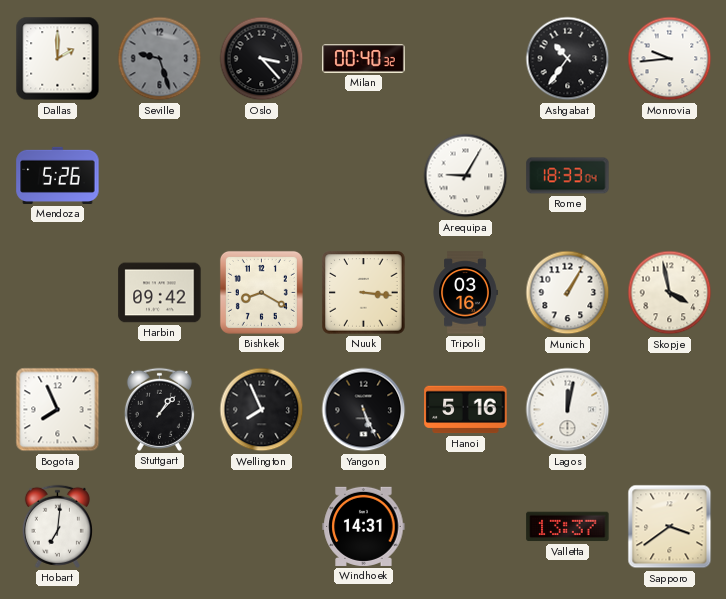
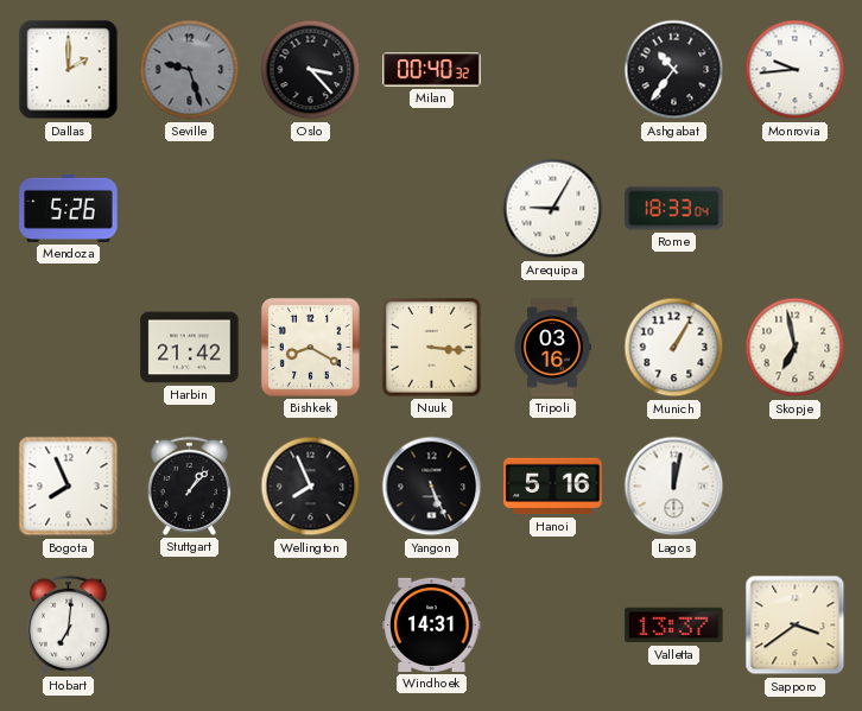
Harbin: 09:42 -> 21:42 (190, 348)
Skopje: 3:58 -> 6:58 (796, 348)
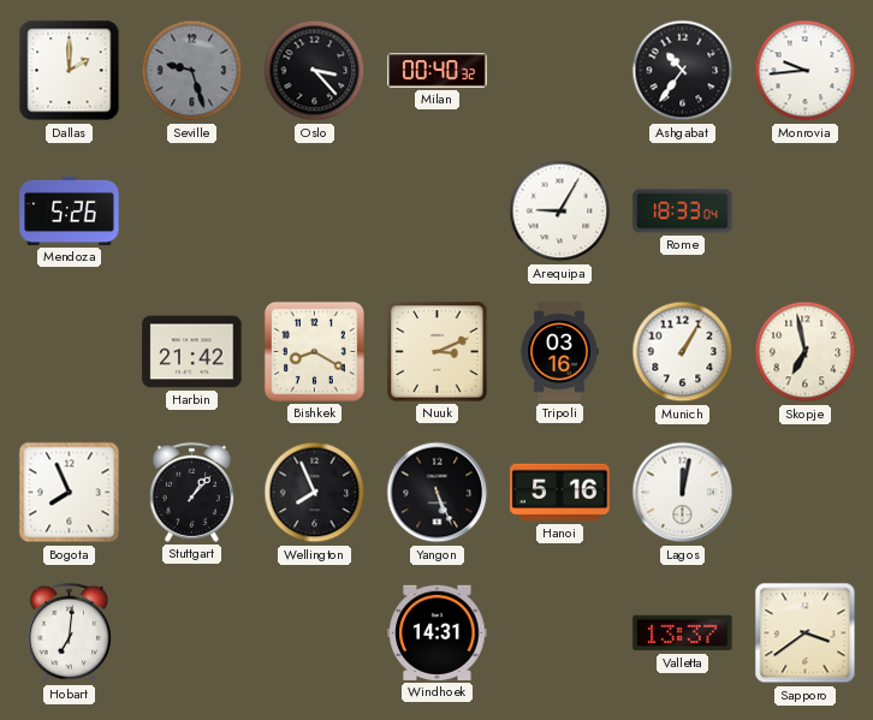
Nuuk: 3:16 -> 3:11 (438, 352)
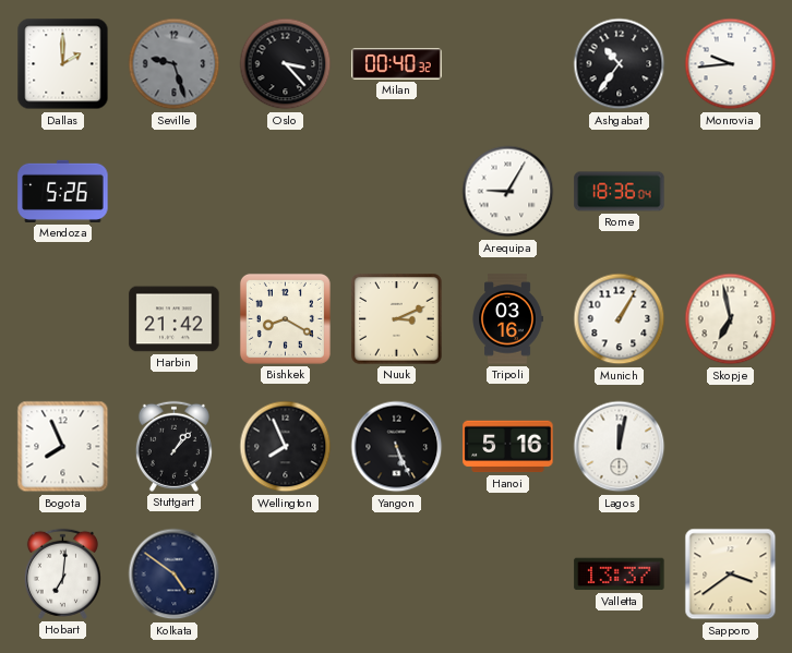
Rome: 18:33 -> 18:36 (620, 192)
Kolkata: none -> 4:51 (175, 575)
Windhoek: 14:31 -> none (438, 632)
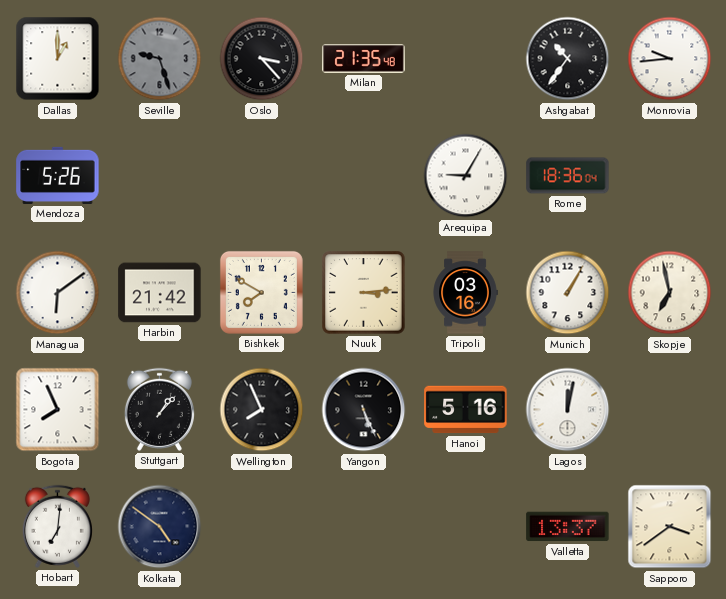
Dallas: 2:00 -> 1:00 (58, 59)
Milan: 00:40 -> 21:35 (364, 59)
Managua: none -> 6:09 (58, 293)
Bishkek: 8:20 -> 7:50 (261, 292)
Nuuk: 3:11 -> 3:14 (364, 293)
